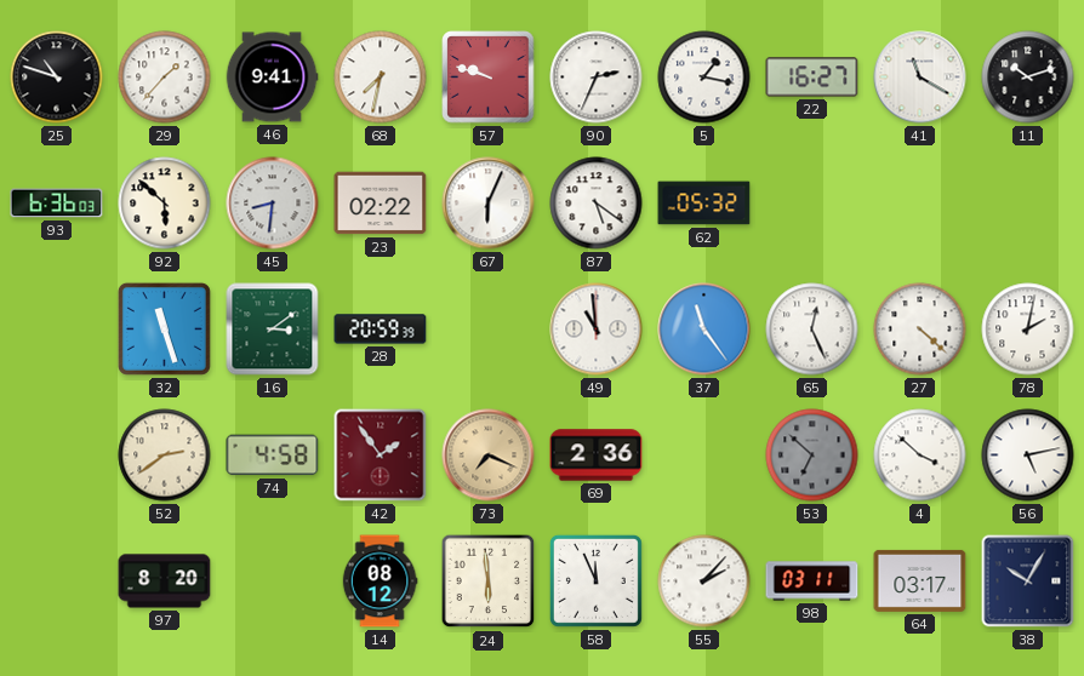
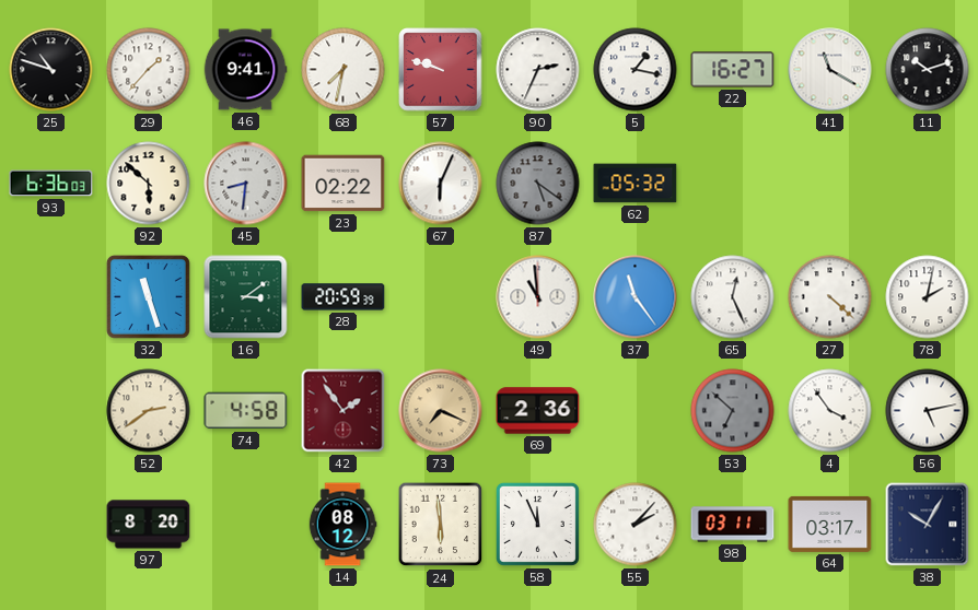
87 dial: white -> grey (538, 184)
4: 3:52 -> 3:54 (830, 411)
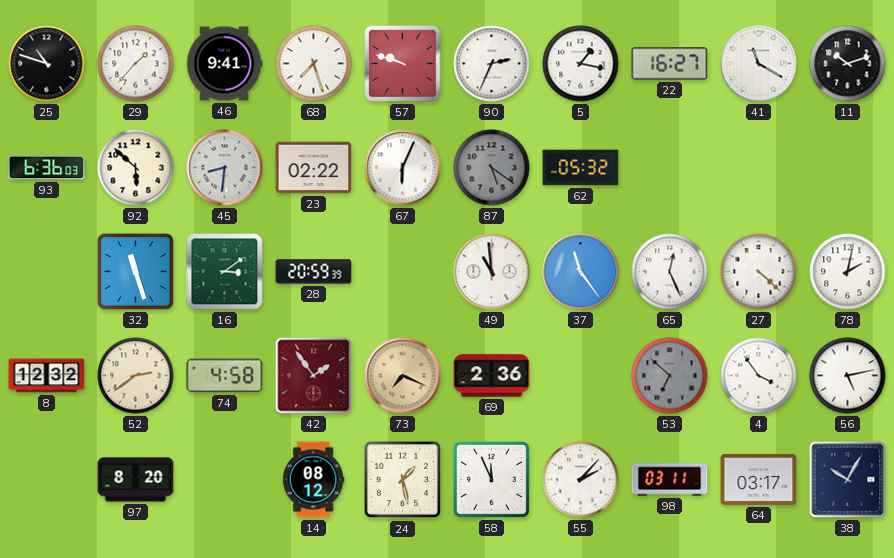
68: 7:32 -> 7:27 (314, 64)
8: none -> 12:32 (47, 376)
24: 5:59 -> 1:28 (403, 480)
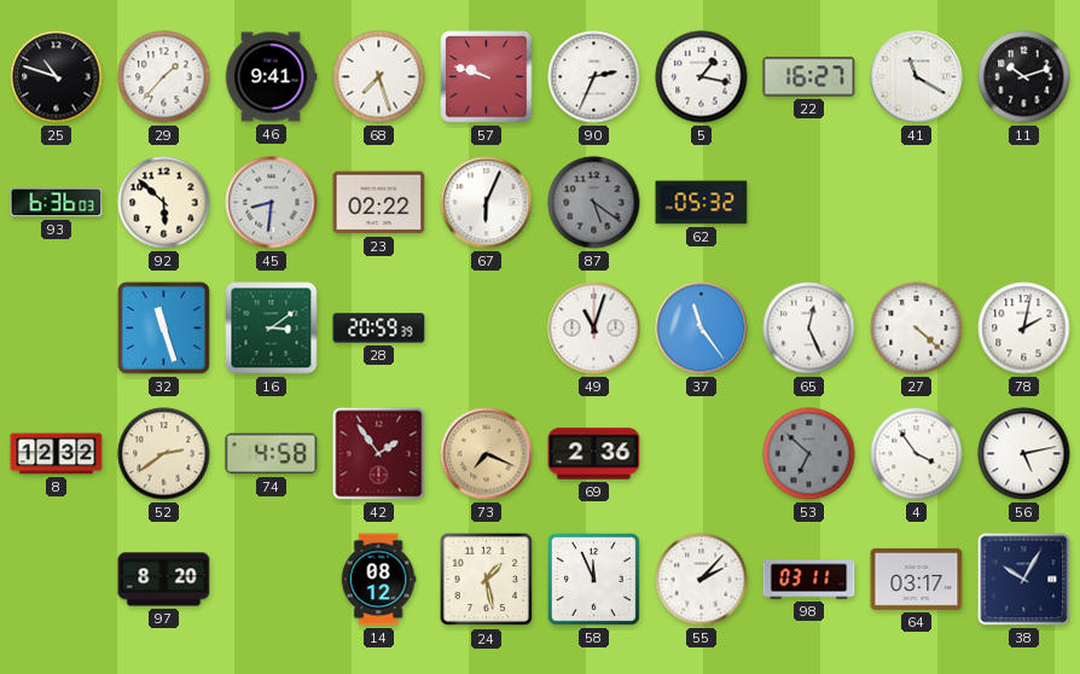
49: 10:59 -> 11:03 (594, 329)
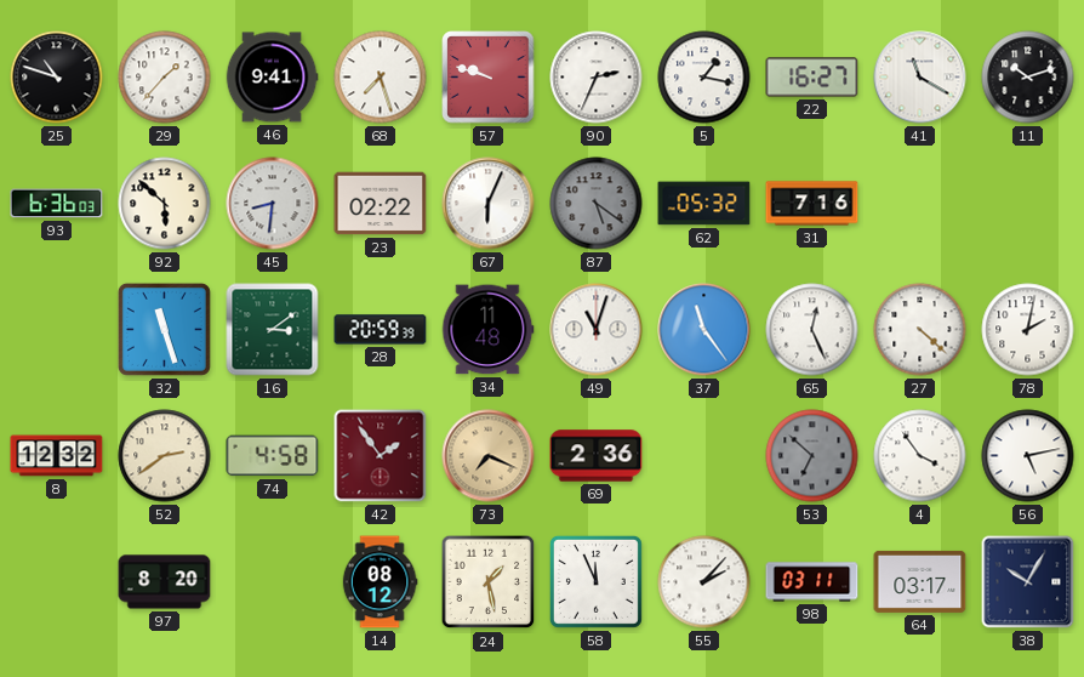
31: none -> 7:16 (812, 204)
34: none -> 11:48 (487, 330)
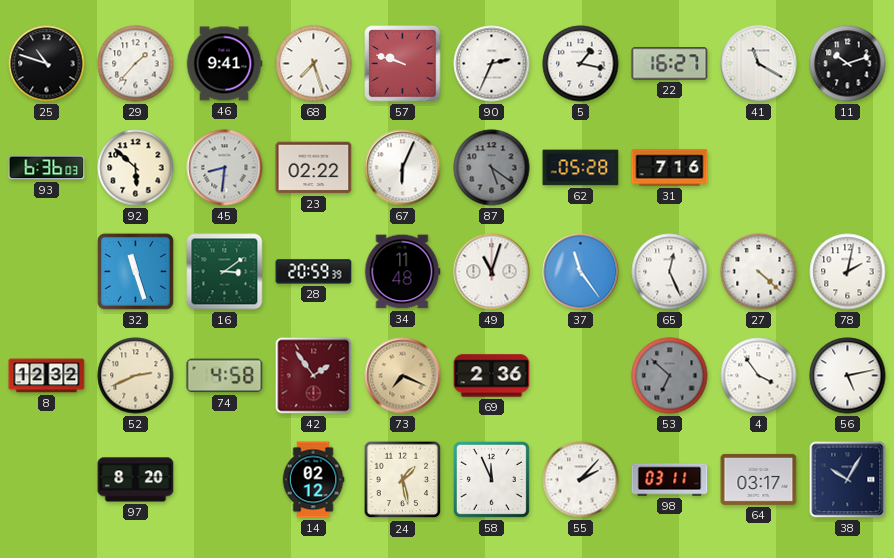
62: 05:32 -> 05:28 (581, 168)
52: 2:39 -> 2:41 (136, 376)
14: 08:12 -> 02:12 (313, 480)
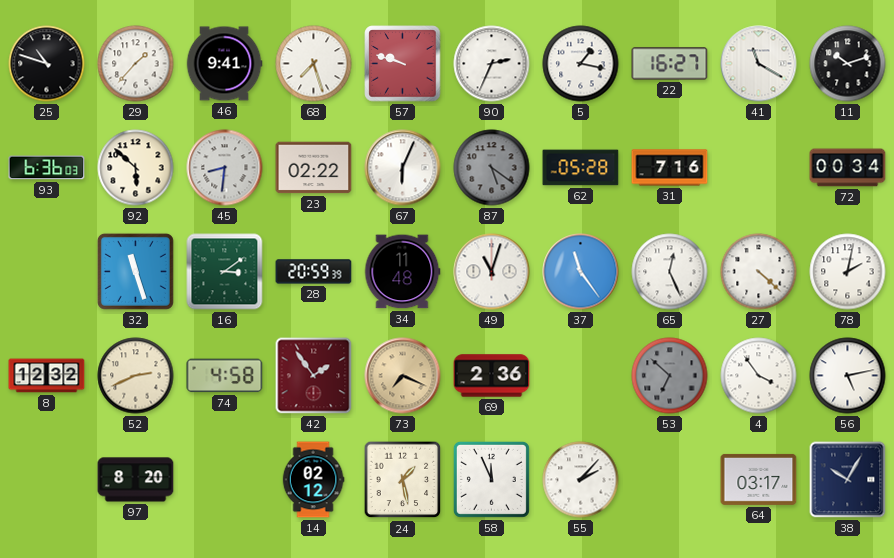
72: none -> 00:34 (848, 168)
98: 03:11 -> none (670, 480)
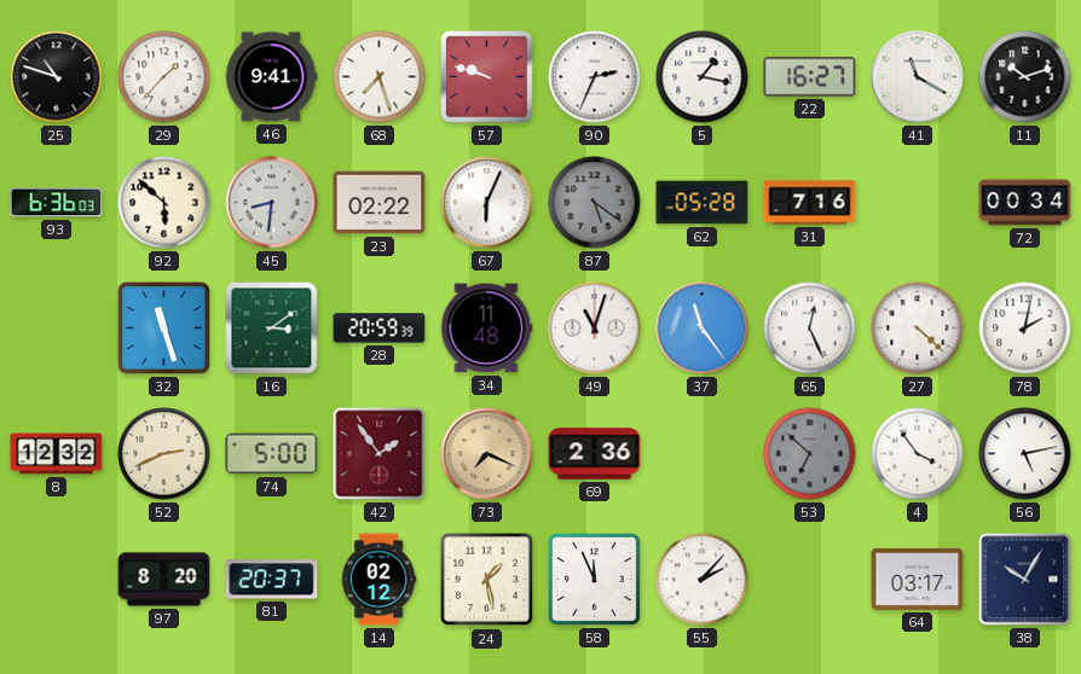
74: 4:58 -> 5:00 (272, 454)
81: none -> 20:37 (272, 580)
